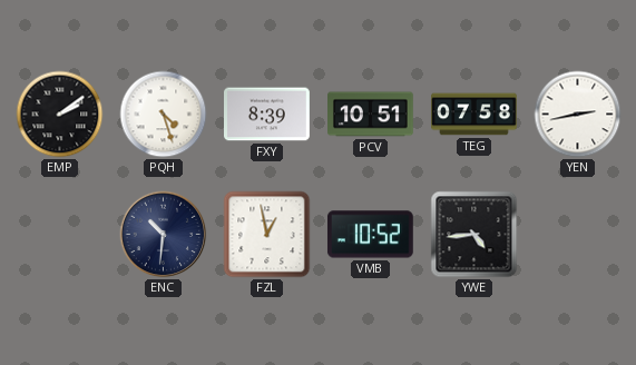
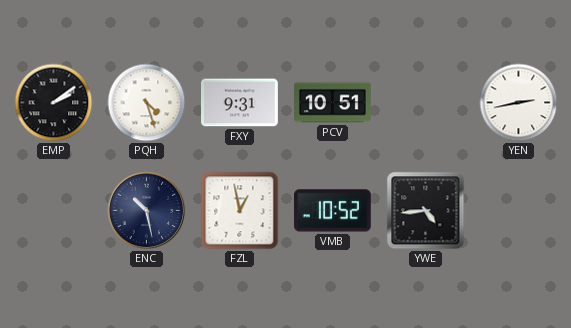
FXY: 8:39 -> 9:31 (240, 103)
TEG: 07:58 -> none (474, 115)
ENC: 10:31 -> 10:28 (147, 211)
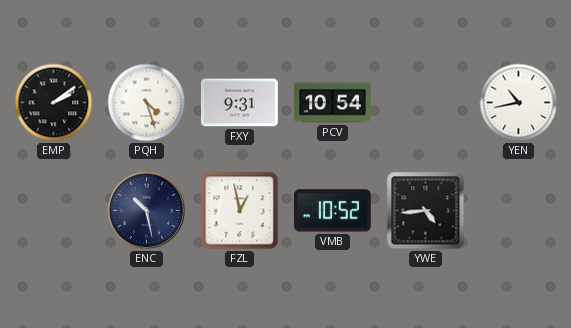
PCV: 10:51 -> 10:54 (333, 103)
YEN: 2:43 -> 10:43 (519, 103)
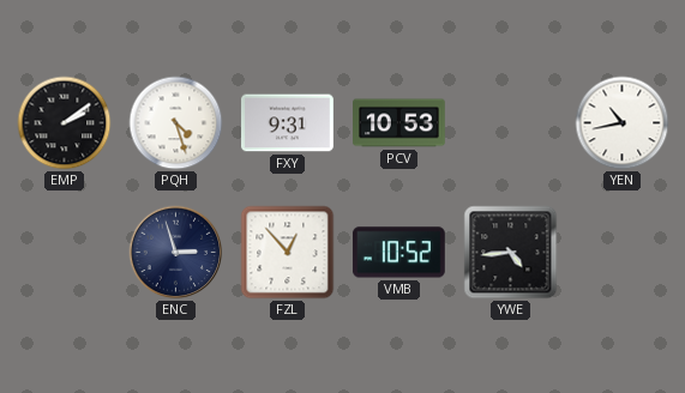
PCV: 10:54 -> 10:53 (399, 123)
ENC: 10:28 -> 2:57 (176, 253)
FZL: 12:58 -> 12:53 (288, 253)
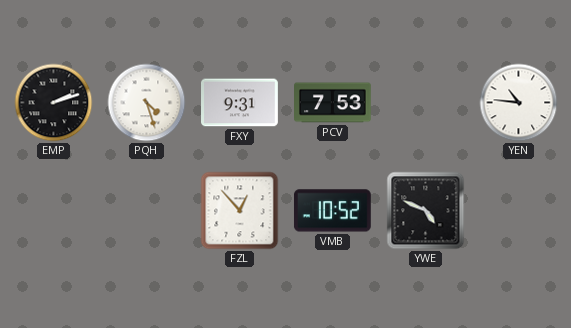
EMP: 2:09 -> 2:12 (54, 103)
PCV: 10:53 -> 7:53 (333, 103)
YEN: 10:43 -> 10:46 (519, 103)
ENC: 2:57 -> none (176, 253)
YWE: 4:44 -> 4:49 (426, 211)
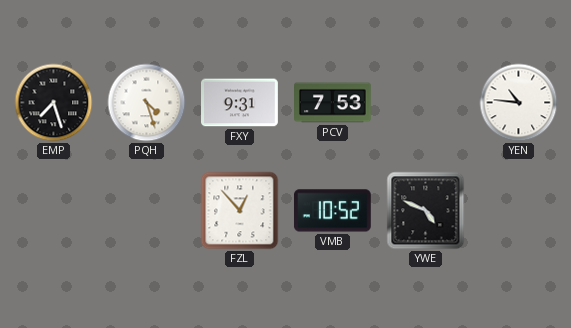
EMP: 2:12 -> 7:27 (54, 103)
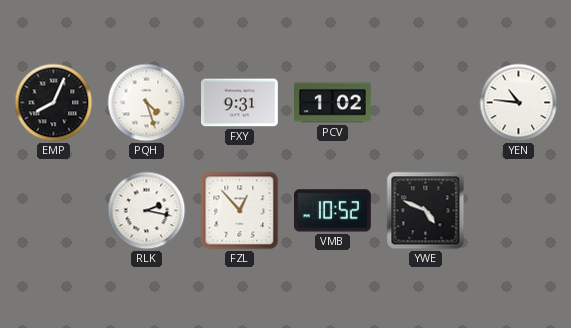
EMP: 7:27 -> 8:04 (54, 103)
PCV: 7:53 -> 1:02 (333, 103)
RLK: none -> 2:17 (147, 211)
